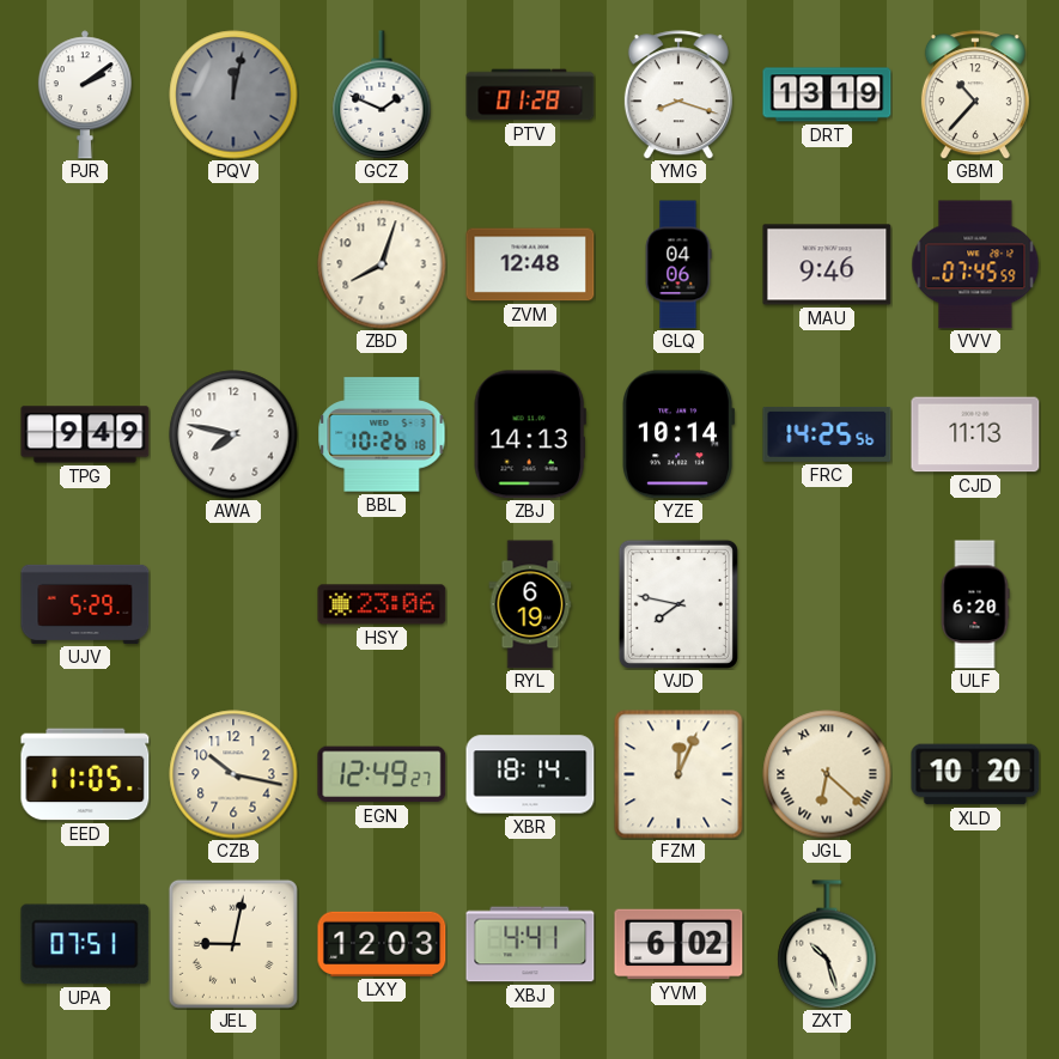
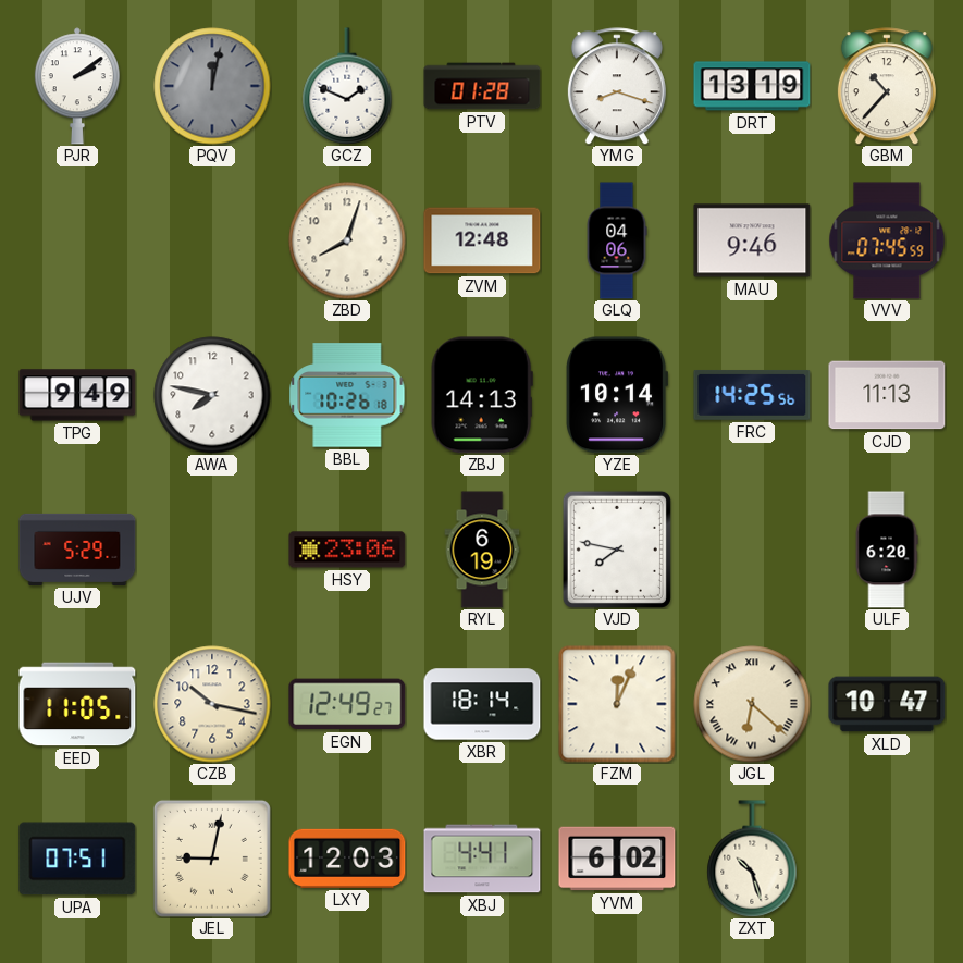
XLD: 10:20 -> 10:47 (887, 704)
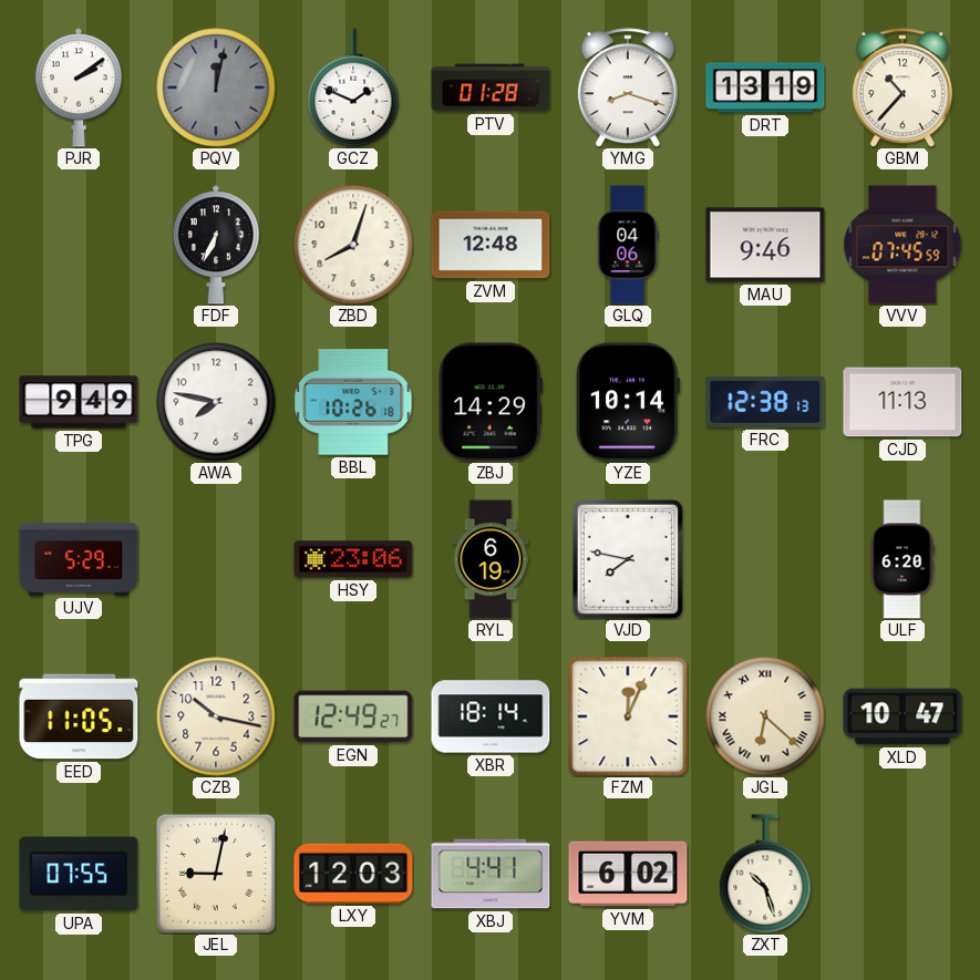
FDF: none -> 6:34 (216, 245)
ZBJ: 14:13 -> 14:29 (491, 402)
FRC: 14:25 -> 12:38 (765, 402)
UPA: 07:51 -> 07:55 (79, 874)
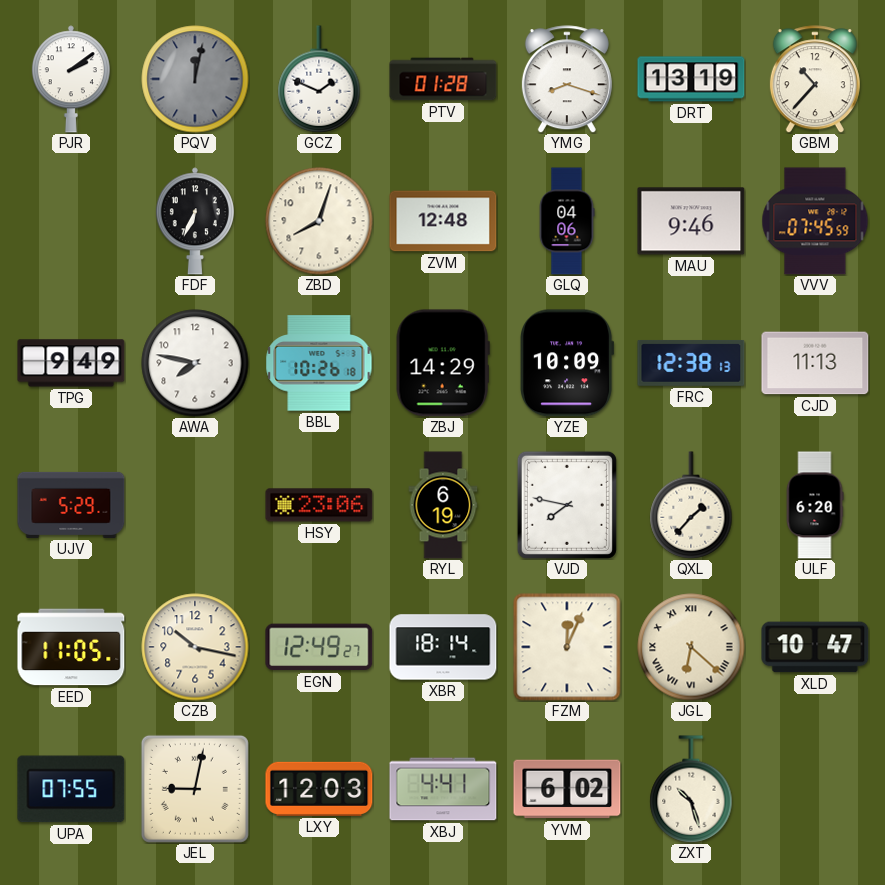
YZE: 10:14 -> 10:09 (568, 363)
QXL: none -> 1:37 (691, 505)
